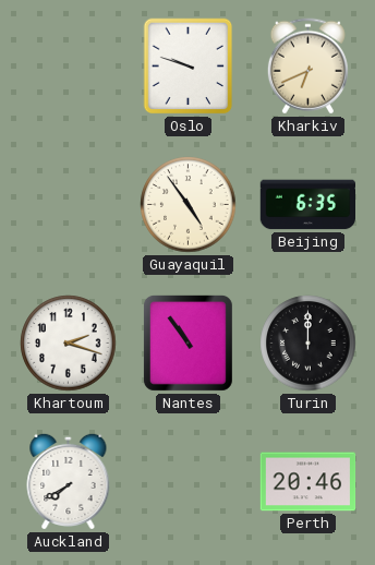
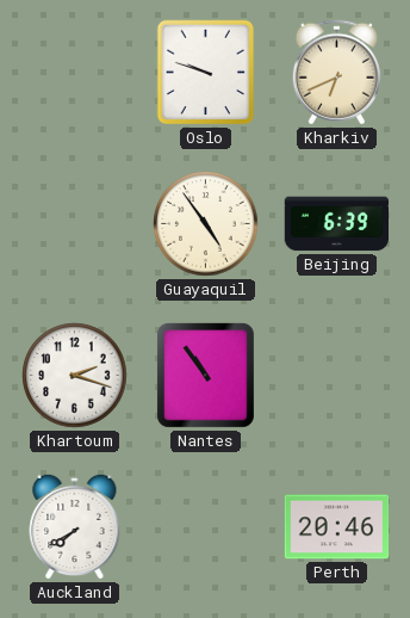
Beijing: 6:35 -> 6:39 (337, 224)
Turin: 12:00 -> none (309, 344)
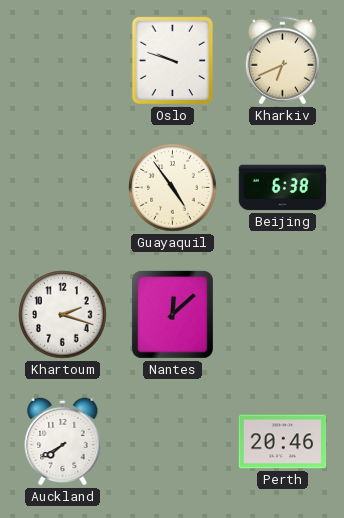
Beijing: 6:39 -> 6:38 (283, 188)
Nantes: 10:54 -> 12:08 (172, 314)
